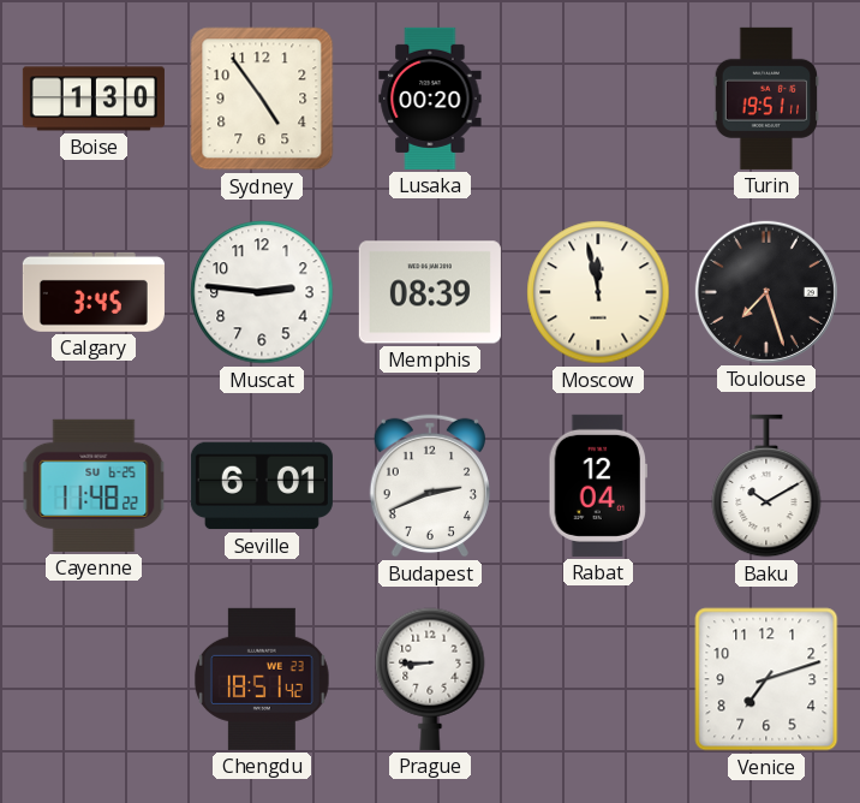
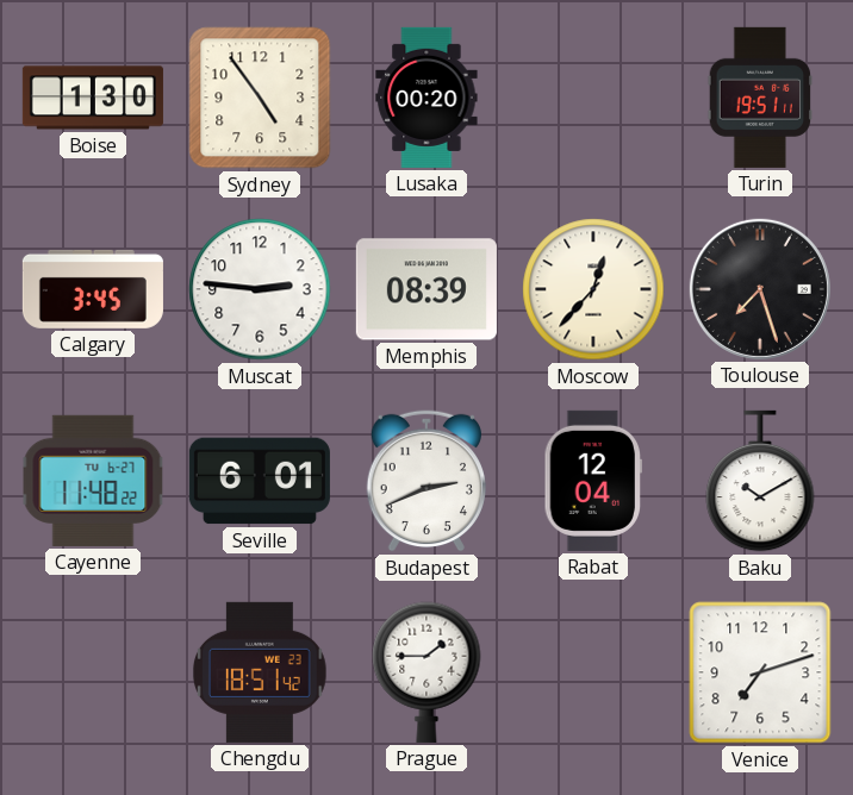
Moscow: 11:58 -> 12:37 (593, 289)
Cayenne date: SU 6-25 -> TU 6-27 (93, 481)
Prague: 8:45 -> 1:45 (426, 672)
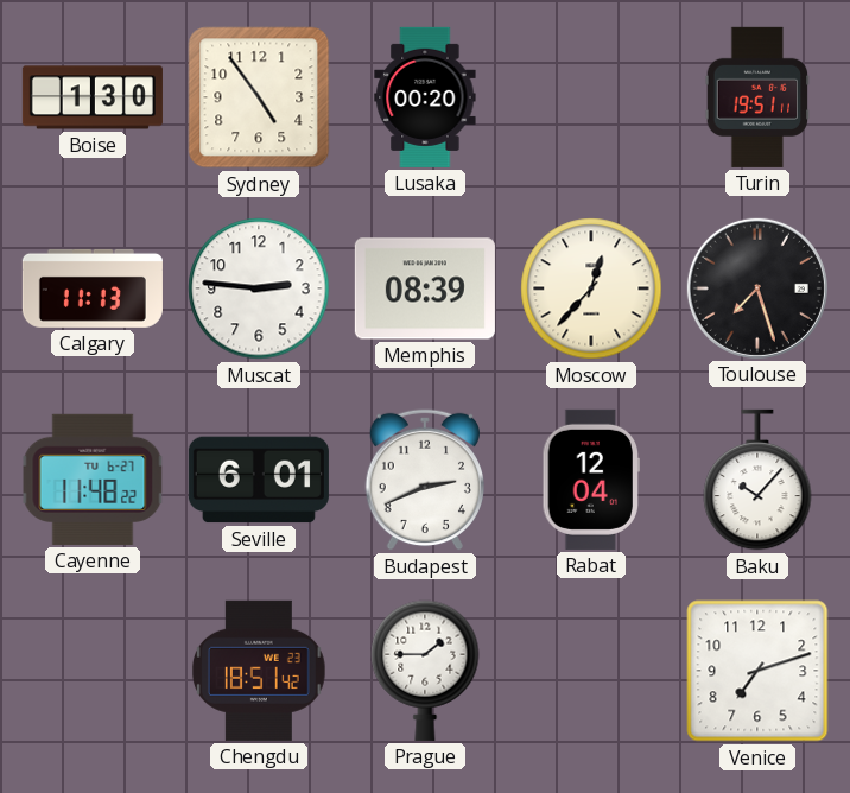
Calgary: 3:45 -> 11:13 (93, 288)
Baku: 10:10 -> 10:07 (757, 480)
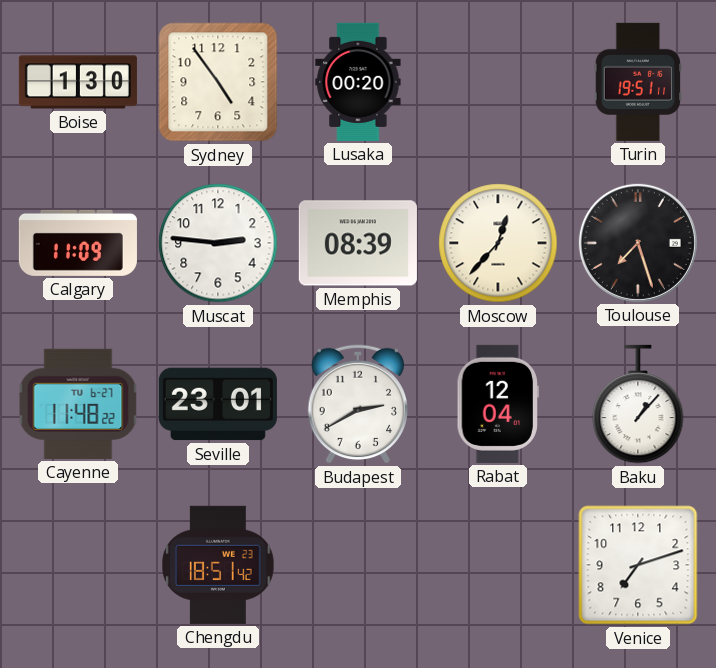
Calgary: 11:13 -> 11:09 (78, 243)
Seville: 6:01 -> 23:01 (218, 404)
Budapest: 2:41 -> 2:40 (357, 404)
Baku: 10:07 -> 1:07 (638, 404)
Prague: 1:45 -> none (425, 671)
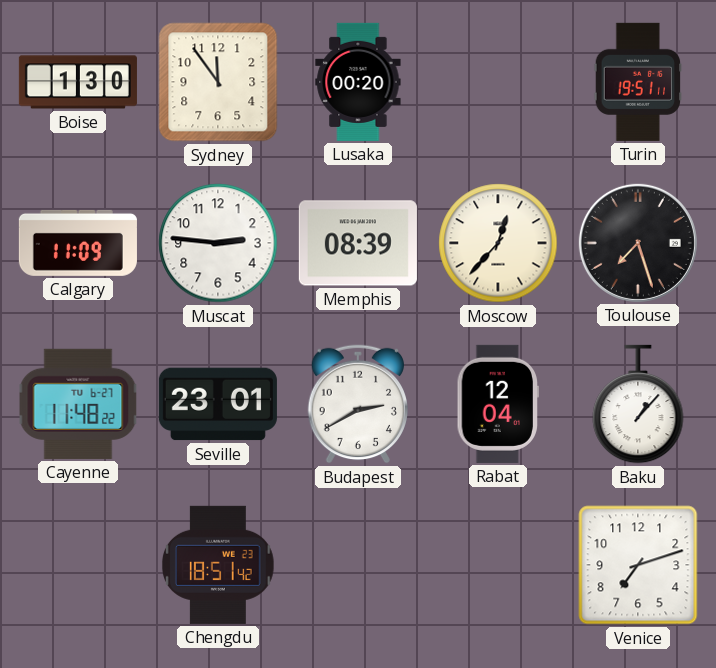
Sydney: 4:54 -> 11:54 (218, 82)
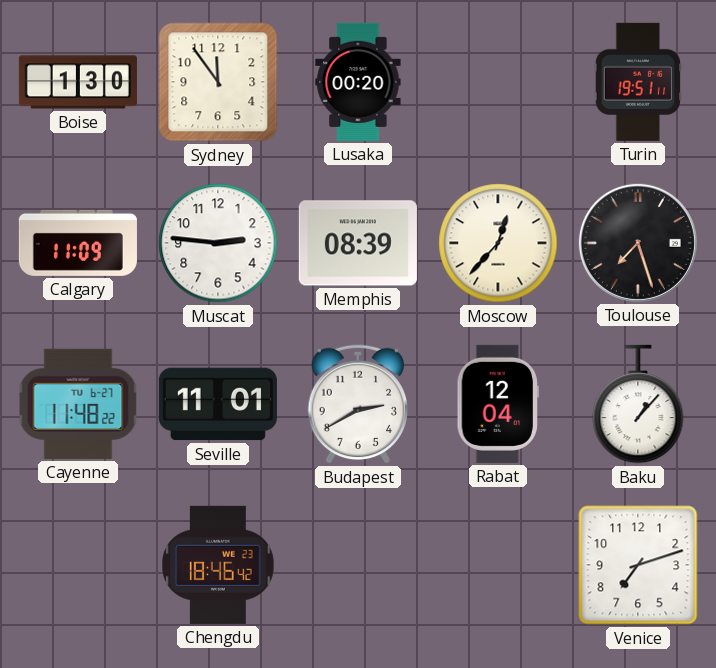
Seville: 23:01 -> 11:01 (218, 404)
Chengdu: 18:51 -> 18:46 (218, 565)
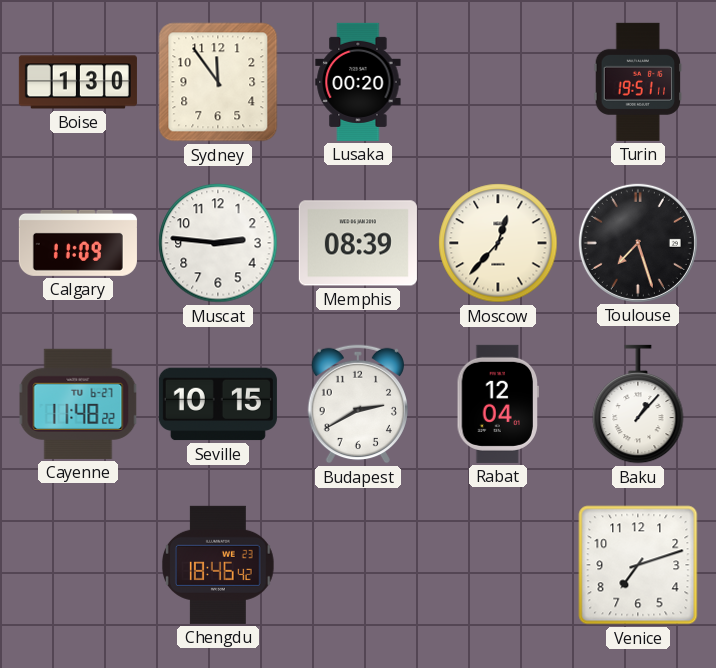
Seville: 11:01 -> 10:15 (218, 404)
